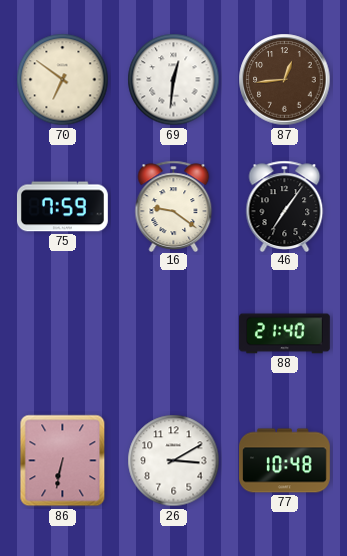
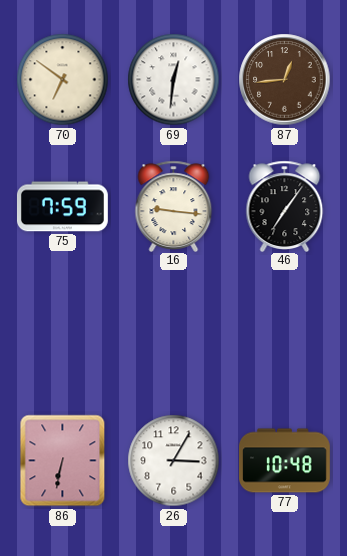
16: 9:21 -> 9:16 (174, 206)
88: 21:40 -> none (285, 334)
26: 3:10 -> 3:05 (174, 461)
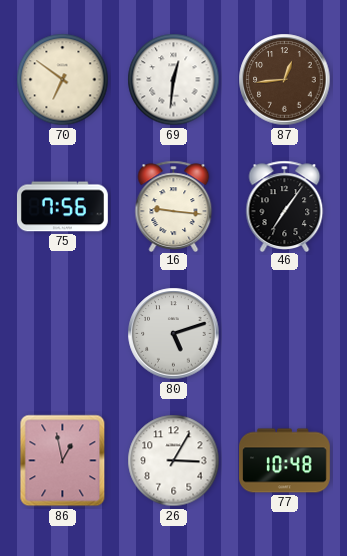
75: 7:59 -> 7:56 (62, 207)
80: none -> 5:12 (174, 334)
86: 6:32 -> 12:58 (63, 461)
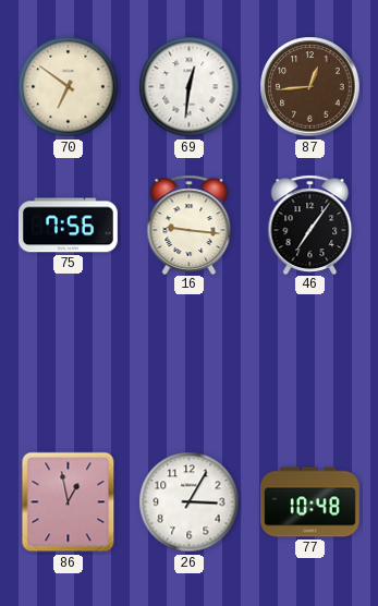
80: 5:12 -> none (174, 334)
